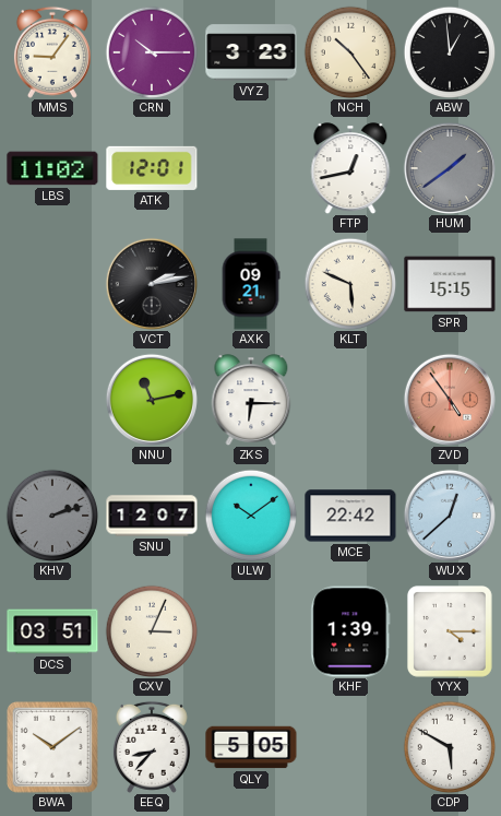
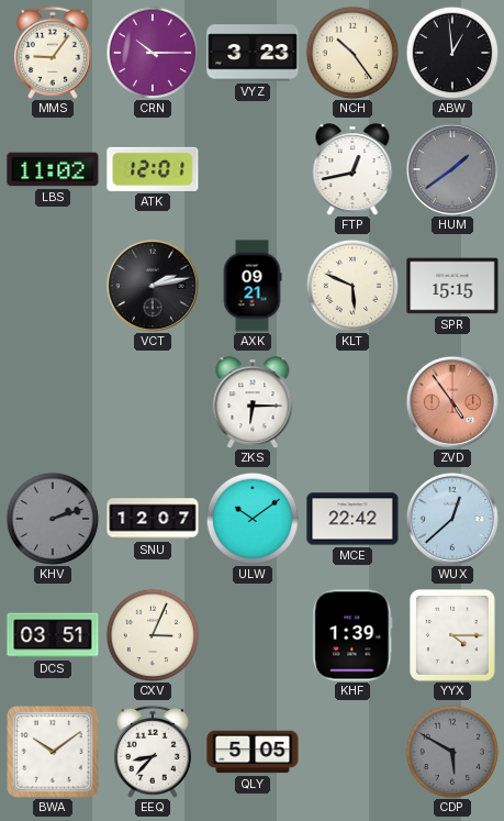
NNU: 11:13 -> none (152, 400)
CDP dial: white -> grey (452, 752)
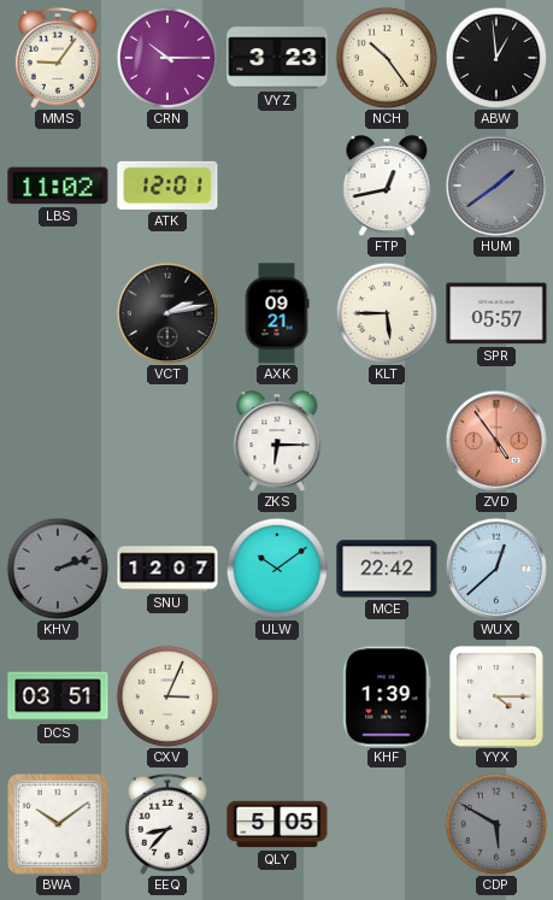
KLT: 5:49 -> 5:45 (387, 313)
SPR: 15:15 -> 05:57 (496, 313)
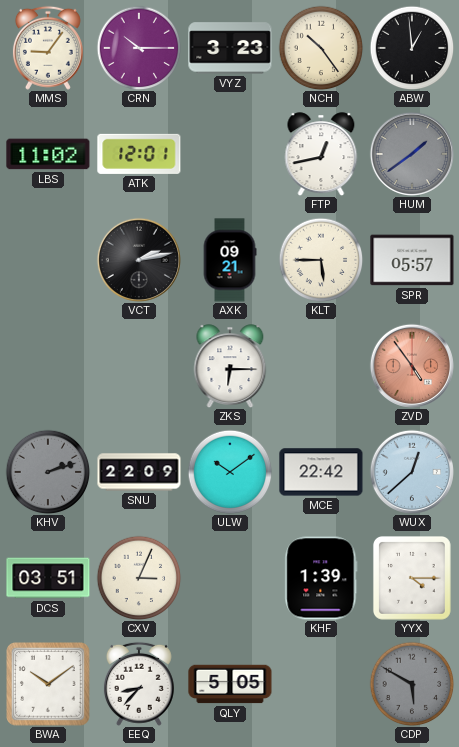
SNU: 12:07 -> 22:09 (139, 472)
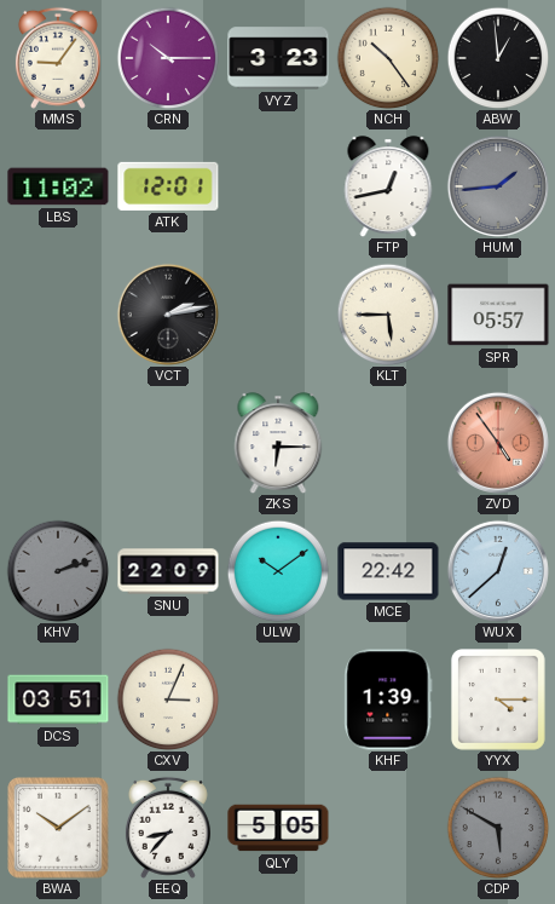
HUM: 1:39 -> 1:44 (498, 186)
AXK: 09:21 -> none (230, 260)
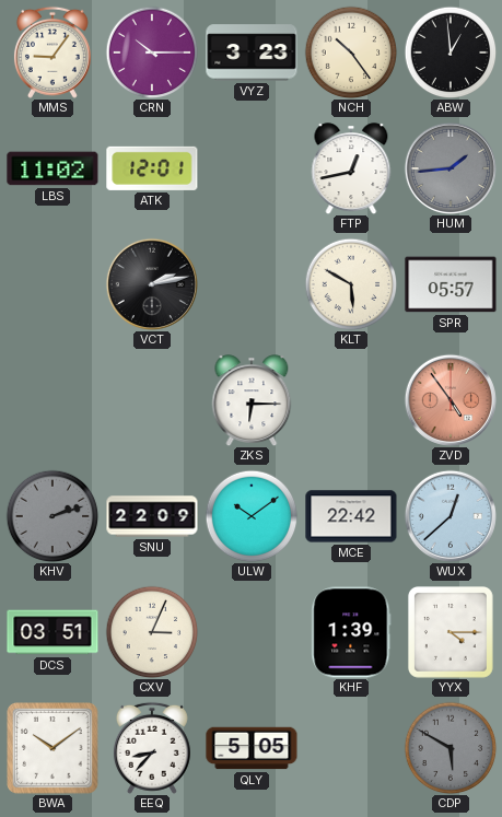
KLT: 5:45 -> 5:50 (351, 284)
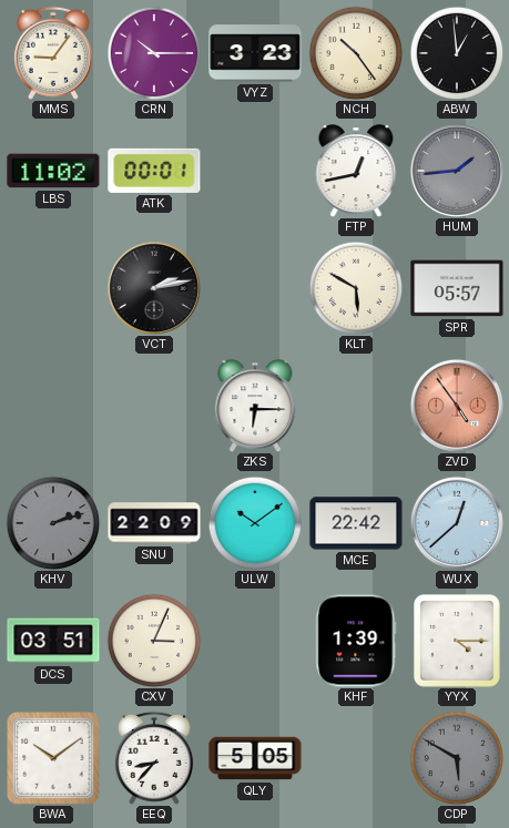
ATK: 12:01 -> 00:01 (154, 171)
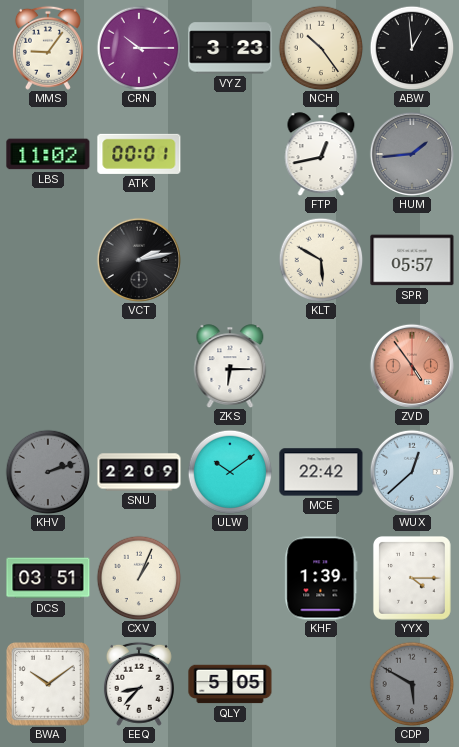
CXV: 3:04 -> 1:04 (139, 578)
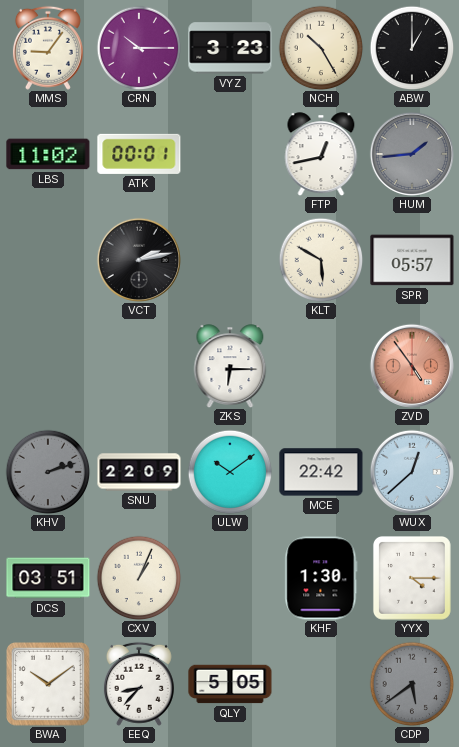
NCH: 10:24 -> 10:25 (321, 48)
ABW: 12:59 -> 1:00 (412, 48)
KHF: 1:39 -> 1:30 (321, 578)
CDP: 5:50 -> 5:39 (412, 684)
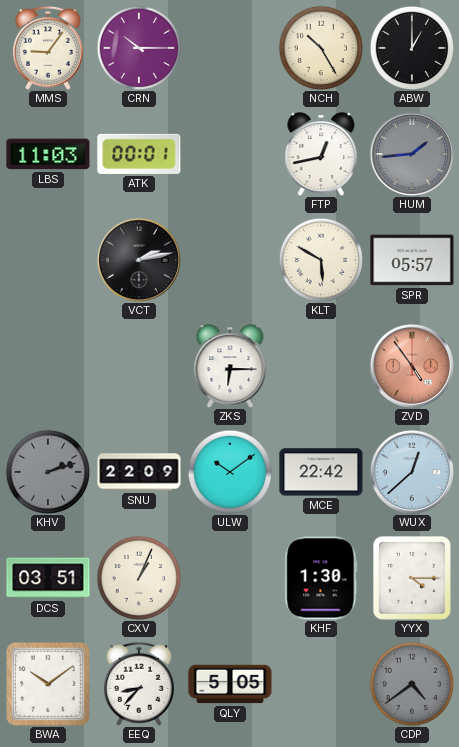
VYZ: 3:23 -> none (230, 48)
LBS: 11:02 -> 11:03 (48, 154)
CDP: 5:39 -> 4:39 (412, 684)
